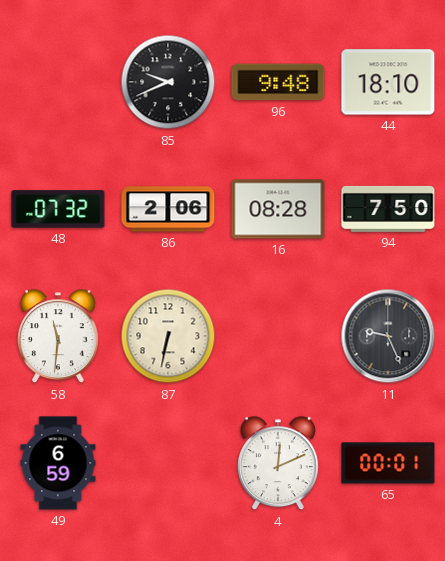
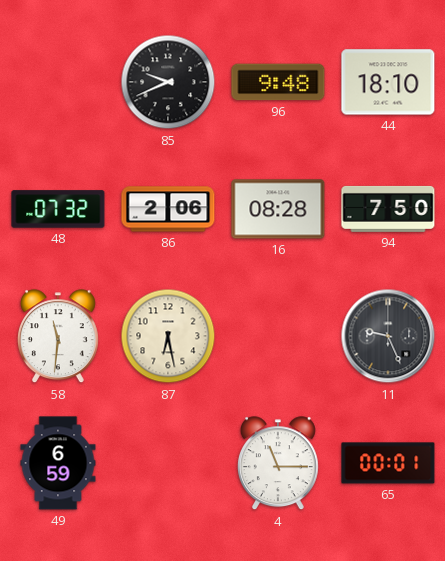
87: 6:32 -> 6:28 (168, 336)
4: 12:11 -> 11:15 (278, 464)
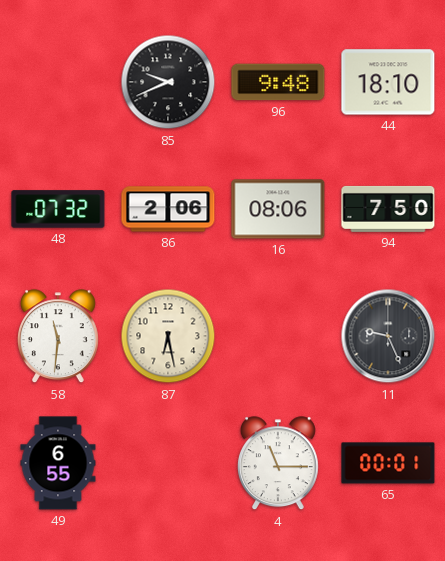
16: 08:28 -> 08:06 (278, 209)
49: 6:59 -> 6:55 (58, 463)
